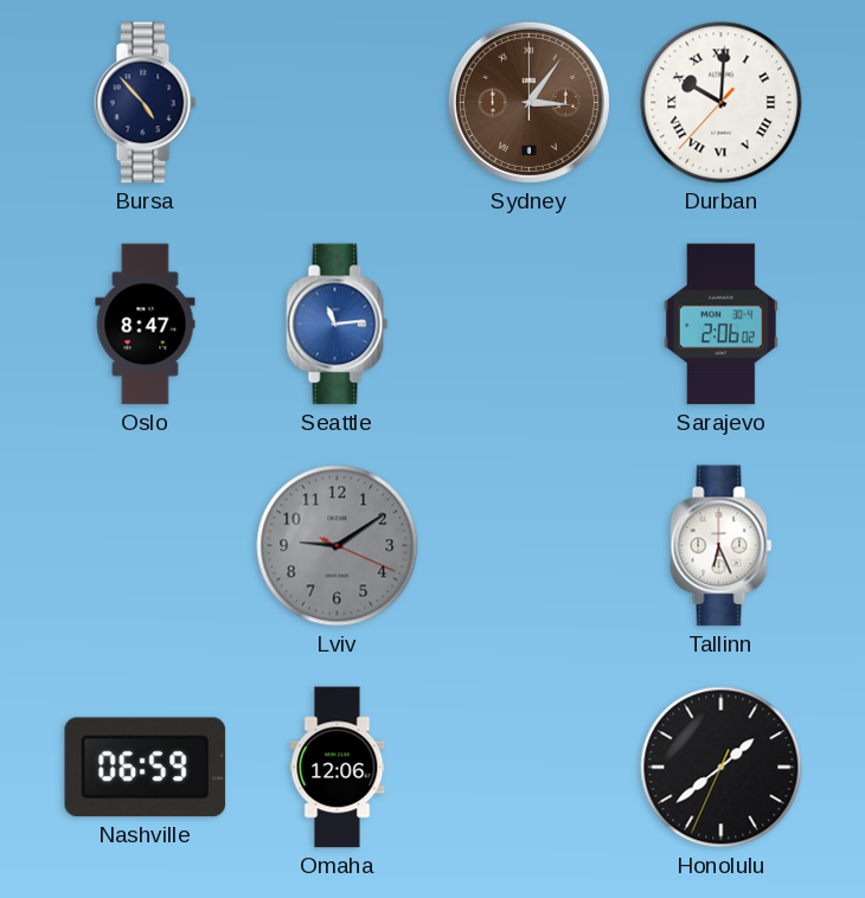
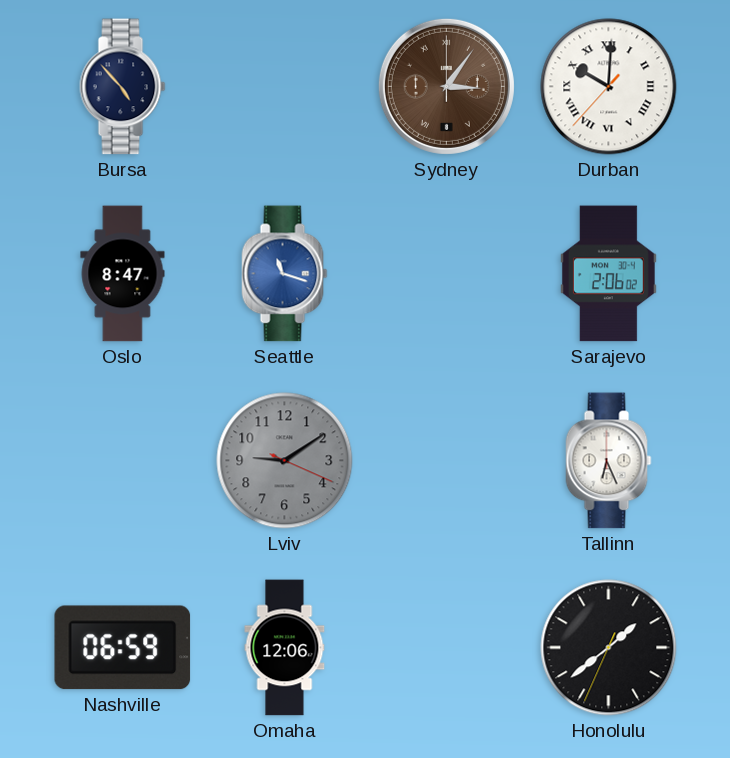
Seattle: 11:14 -> 11:18 (285, 274)
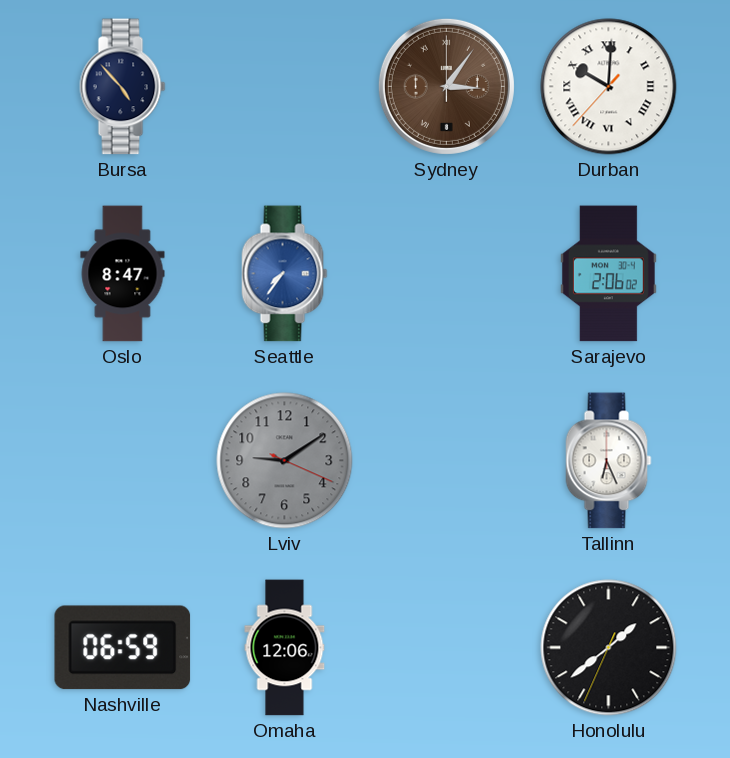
Seattle: 11:18 -> 7:36 (285, 274)
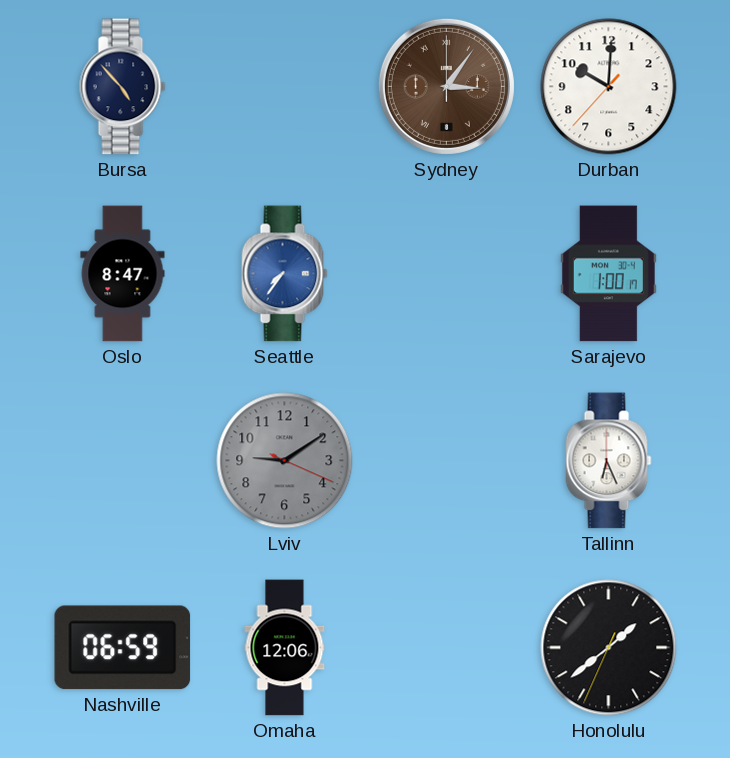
Durban numerals: Roman -> Arabic (609, 87)
Sarajevo: 2:06 -> 1:00 (608, 274)
